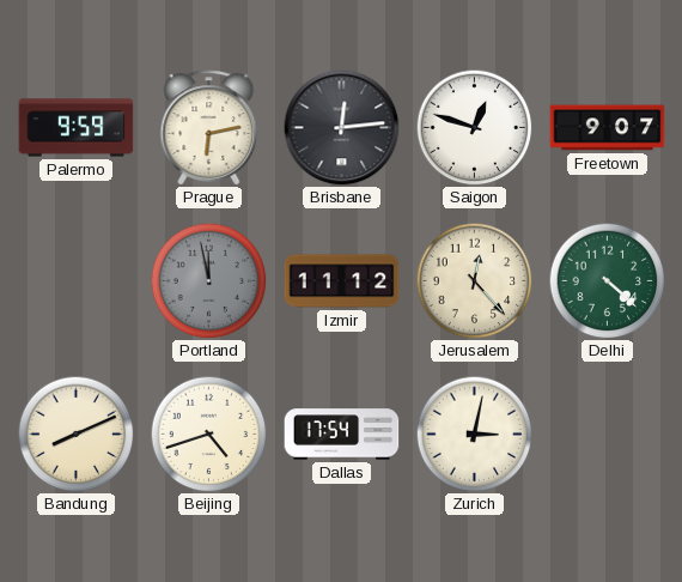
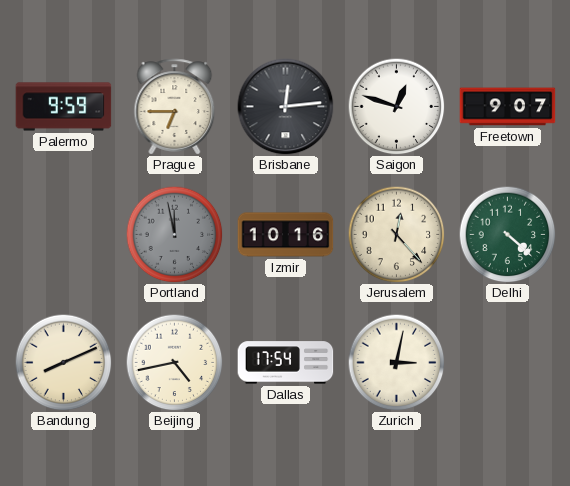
Prague: 6:13 -> 6:45 (175, 107)
Izmir: 11:12 -> 10:16 (286, 235)
Beijing: 4:42 -> 4:43 (174, 362)
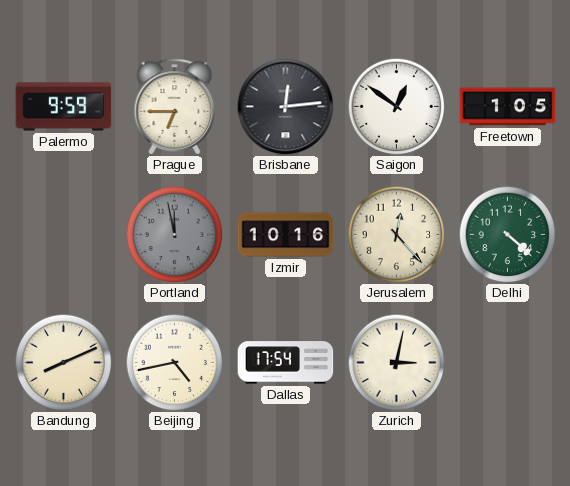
Saigon: 12:48 -> 12:51 (396, 106)
Freetown: 9:07 -> 1:05 (508, 107)
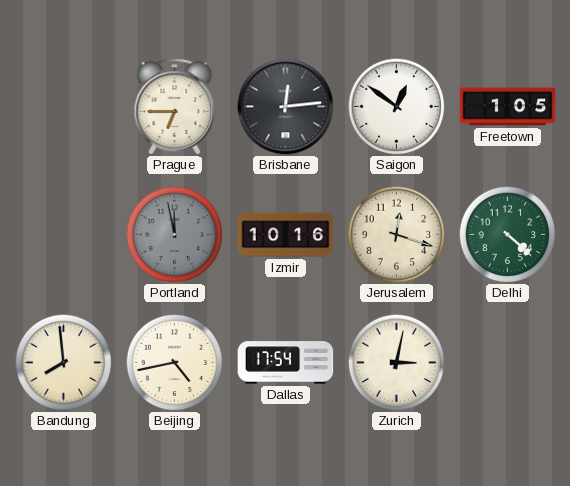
Palermo: 9:59 -> none (64, 107)
Jerusalem: 12:23 -> 12:18 (396, 234)
Bandung: 8:11 -> 7:59 (63, 362)
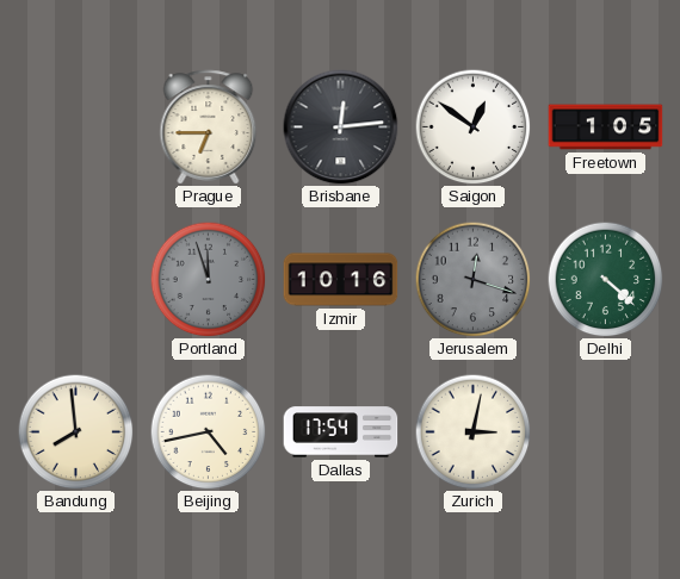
Portland: 11:58 -> 11:57 (208, 279)
Jerusalem dial: cream -> grey (472, 279)
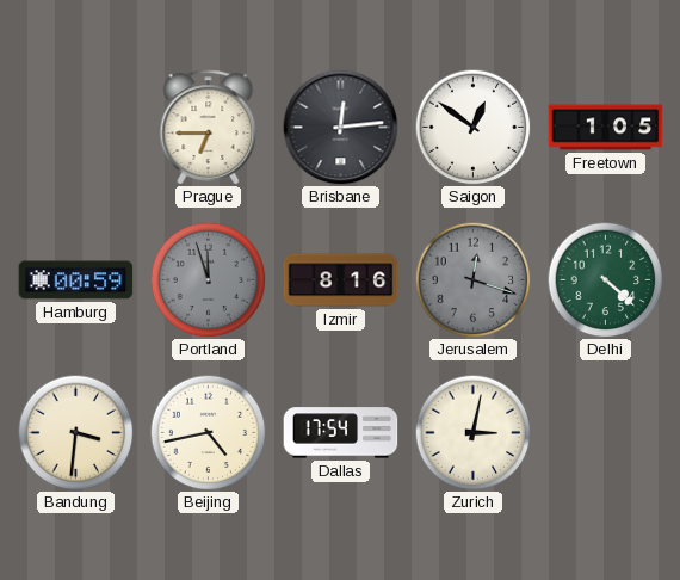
Hamburg: none -> 00:59 (76, 280)
Izmir: 10:16 -> 8:16 (341, 280)
Bandung: 7:59 -> 3:31 (75, 432)
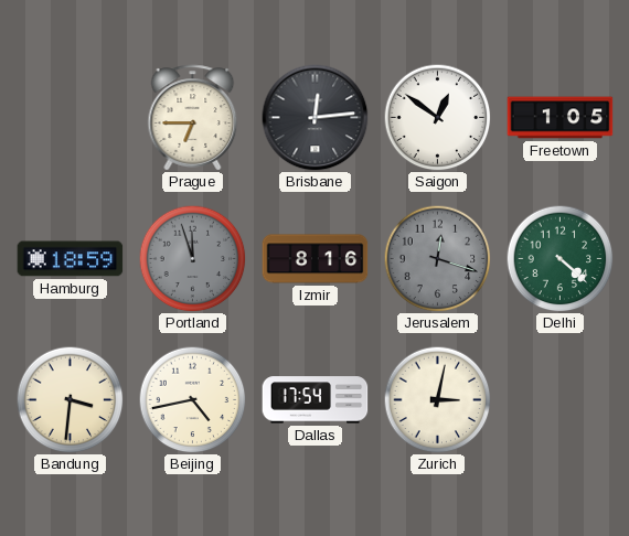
Hamburg: 00:59 -> 18:59 (71, 259)
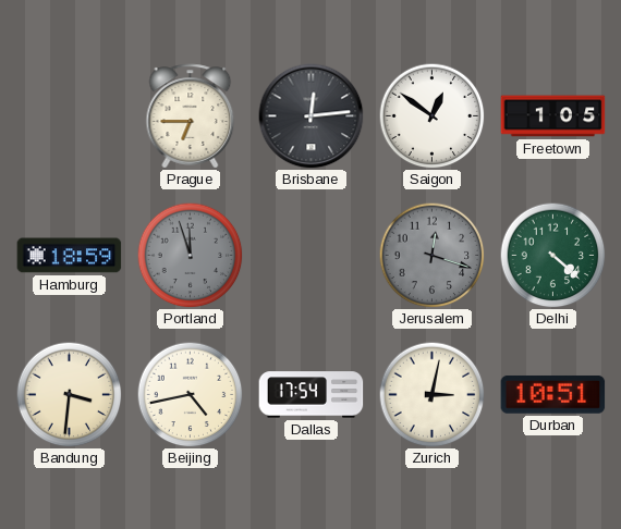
Izmir: 8:16 -> none (316, 259)
Durban: none -> 10:51 (553, 394)
